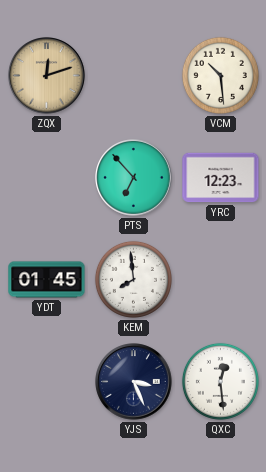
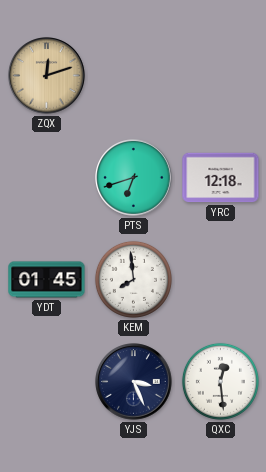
VCM: 10:29 -> none (220, 75)
PTS: 6:53 -> 6:42 (134, 178)
YRC: 12:23 -> 12:18 (221, 178)
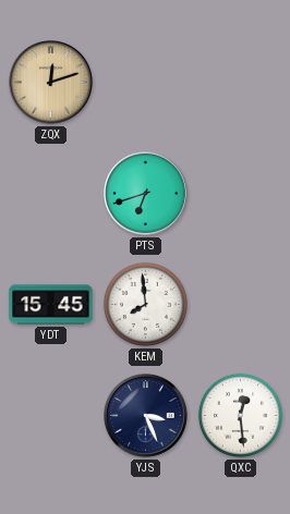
YRC: 12:18 -> none (221, 178)
YDT: 01:45 -> 15:45 (51, 305)
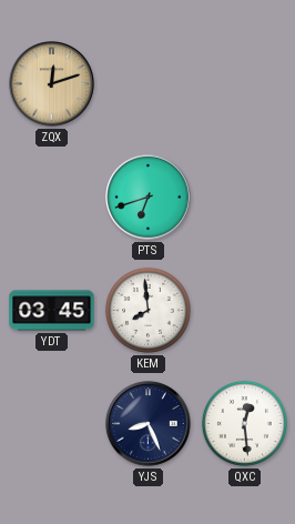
YDT: 15:45 -> 03:45 (52, 311)
YJS: 3:26 -> 8:26 (149, 424)
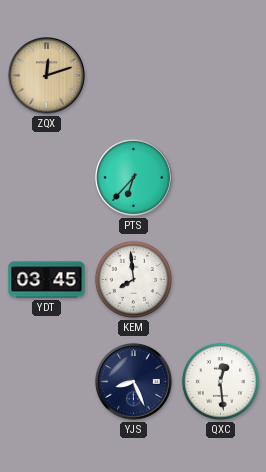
PTS: 6:42 -> 6:37 (134, 178)
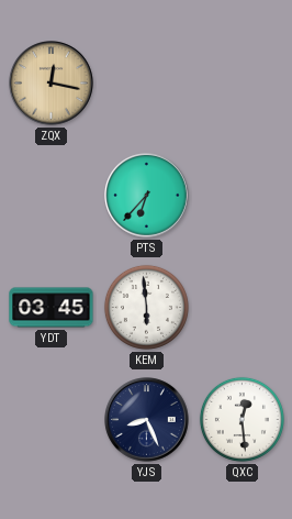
ZQX: 12:12 -> 12:17 (52, 84)
KEM: 7:59 -> 5:59 (146, 307)
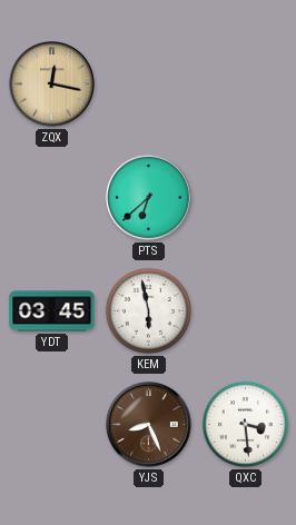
PTS: 6:37 -> 6:38 (149, 198)
KEM: 5:59 -> 5:58 (148, 310)
YJS dial: navy -> brown (149, 425)
QXC: 12:29 -> 3:29 (245, 424)
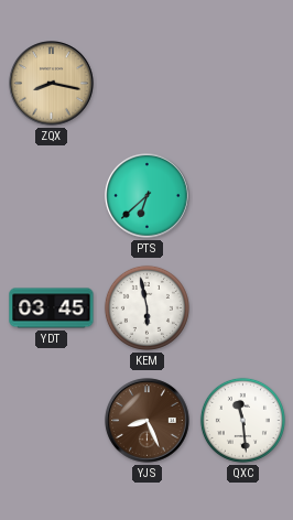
ZQX: 12:17 -> 8:17 (52, 84)
QXC: 3:29 -> 11:29 (242, 420)
